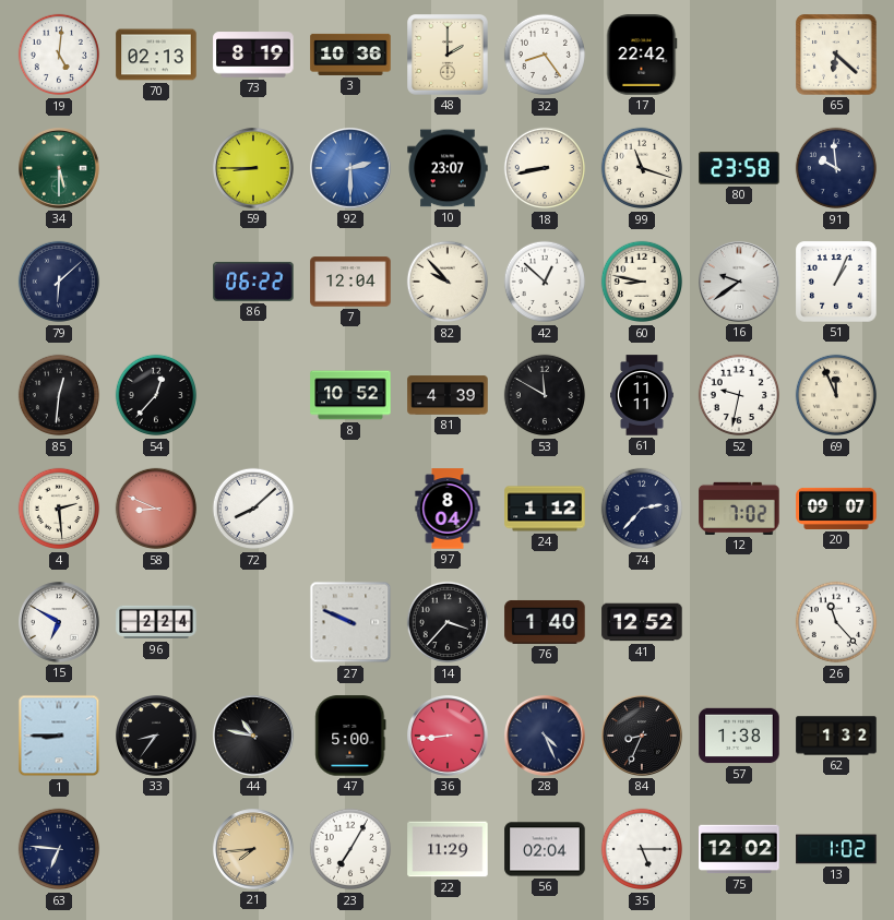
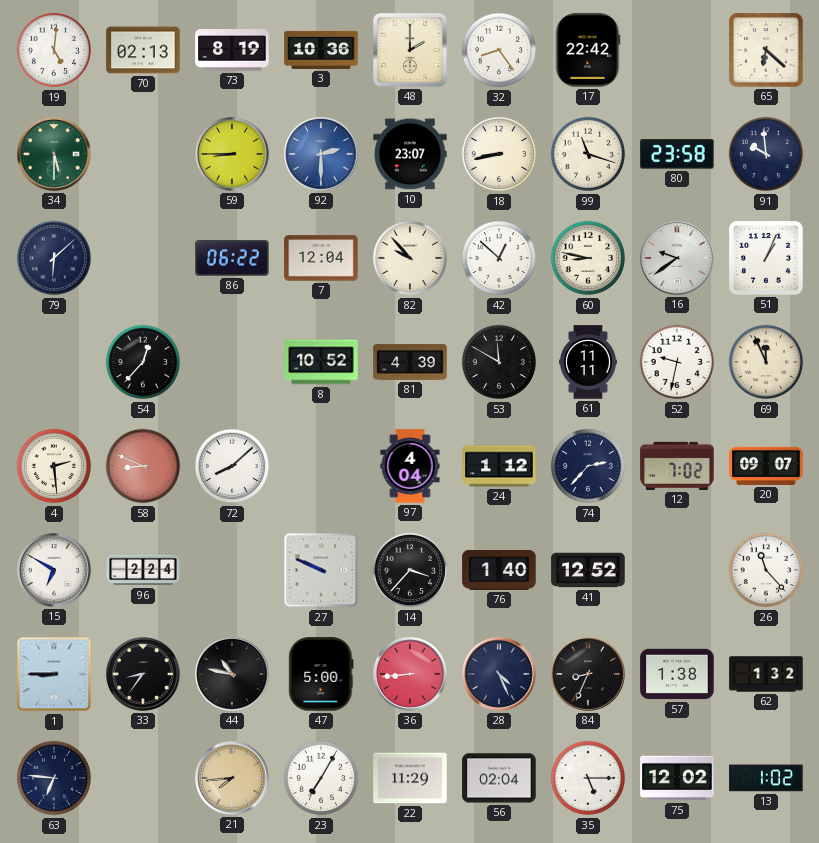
85: 12:31 -> none (59, 395)
97: 8:04 -> 4:04 (410, 466)
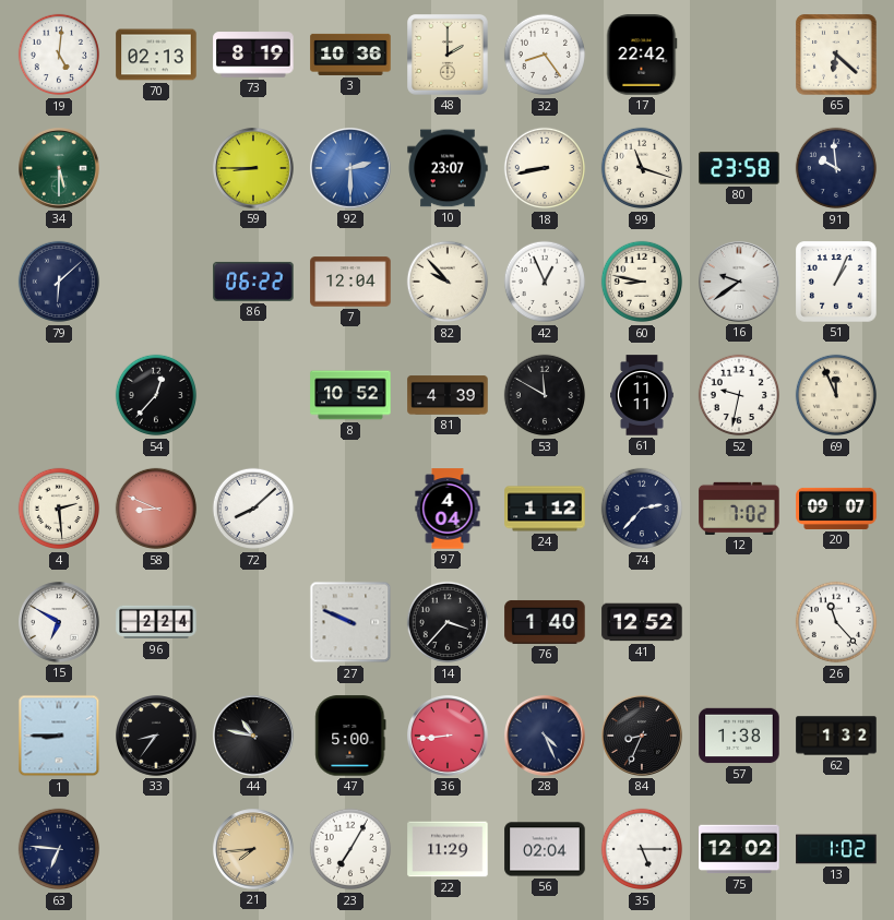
42: 12:52 -> 12:56 (545, 282)
